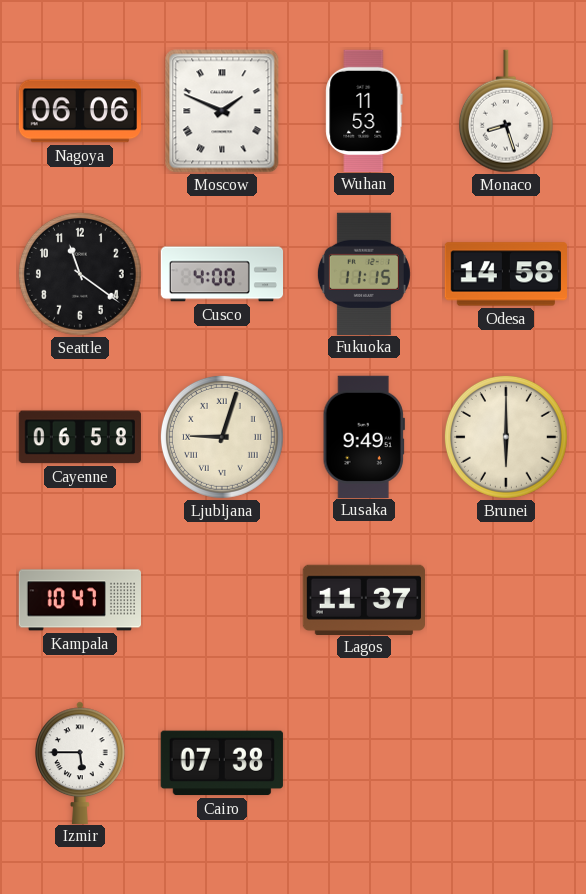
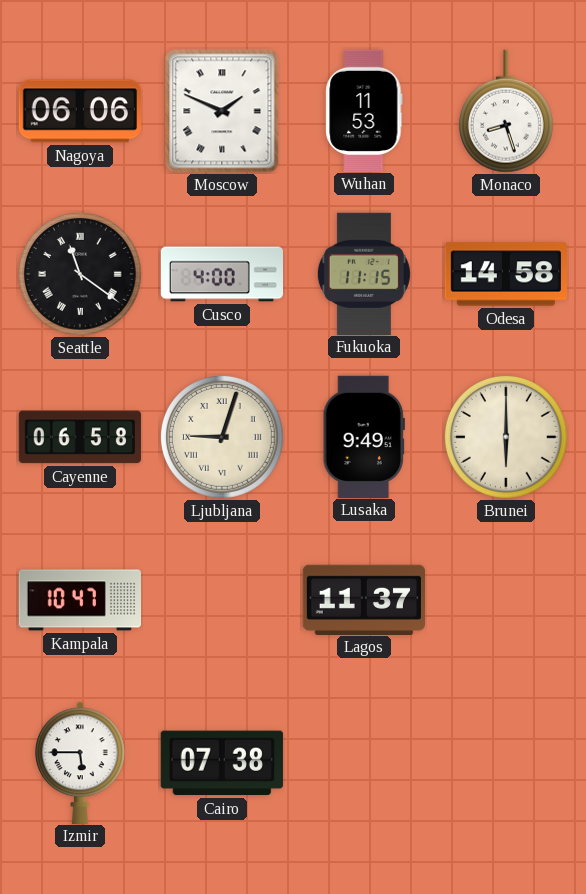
Seattle numerals: Arabic -> Roman (80, 274)
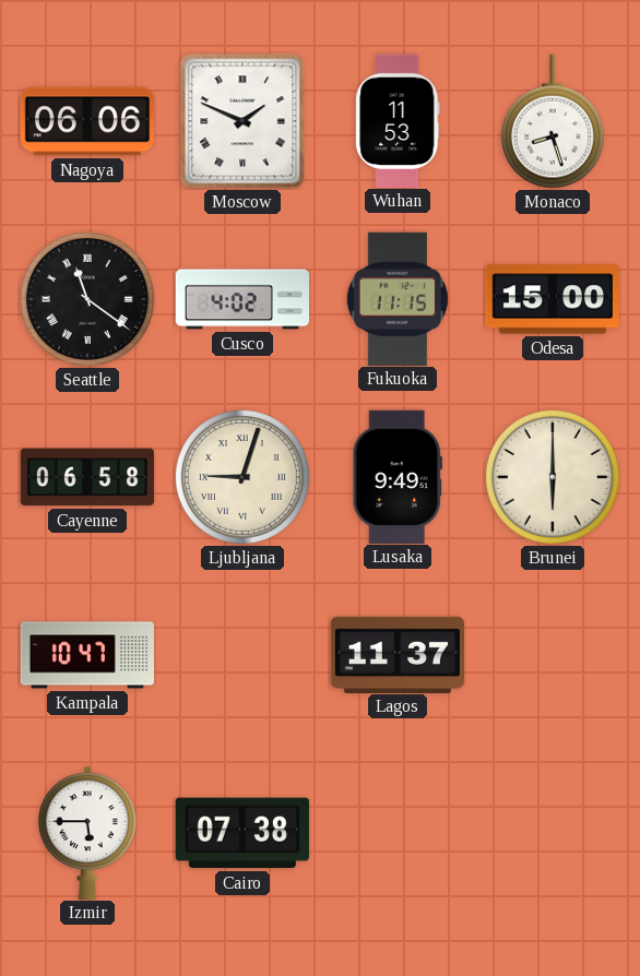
Cusco: 4:00 -> 4:02 (241, 299)
Odesa: 14:58 -> 15:00 (552, 299)
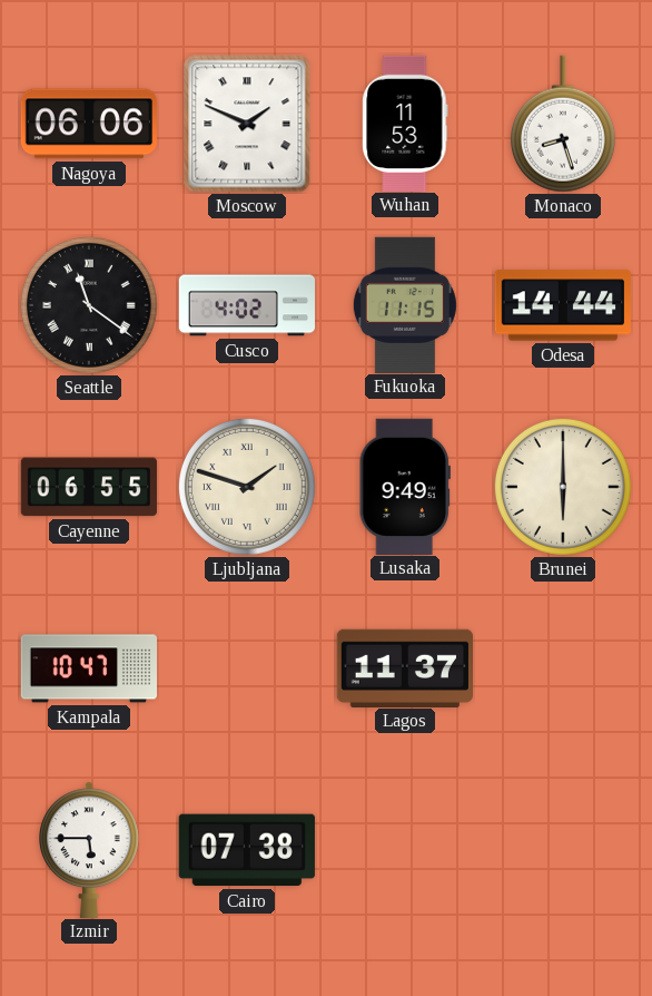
Odesa: 15:00 -> 14:44 (562, 305)
Cayenne: 06:58 -> 06:55 (89, 487)
Ljubljana: 9:03 -> 1:48 (247, 487)
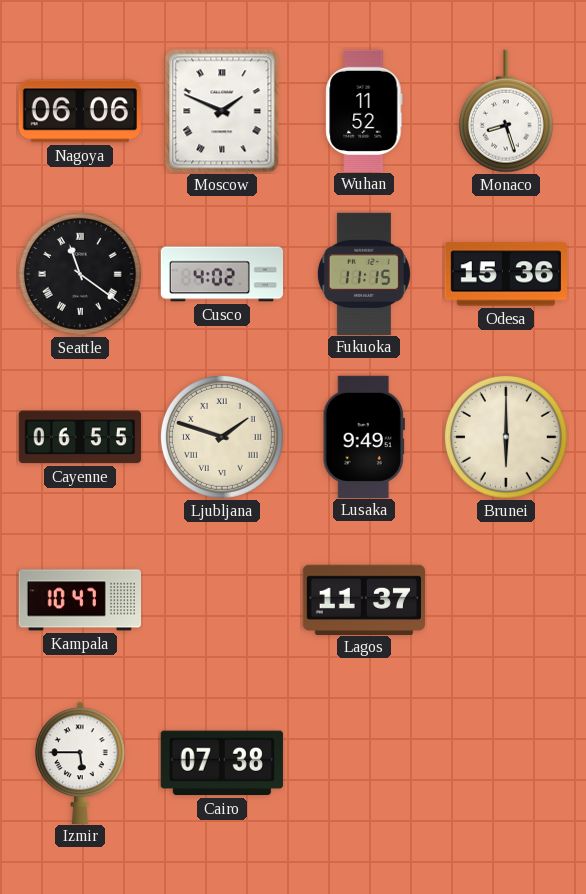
Wuhan: 11:53 -> 11:52 (364, 110)
Odesa: 14:44 -> 15:36 (505, 274)
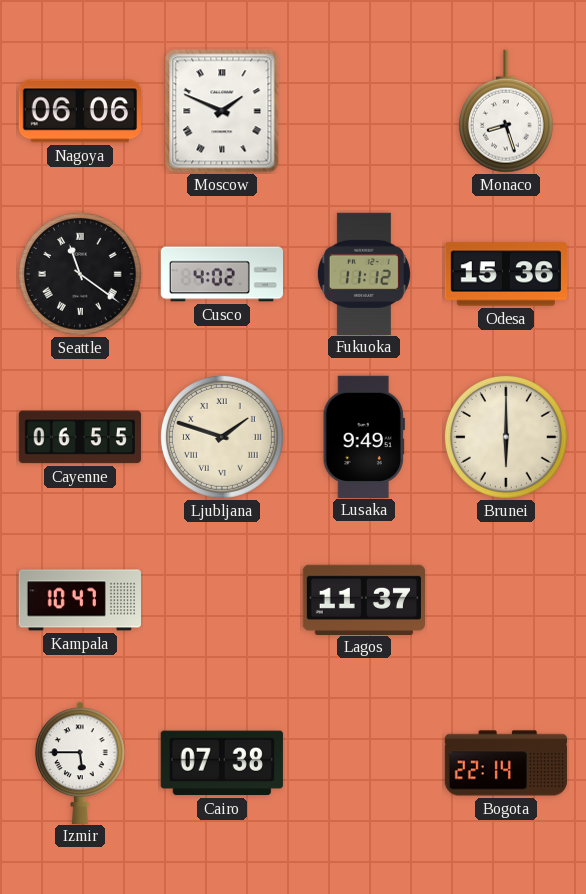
Wuhan: 11:52 -> none (364, 110)
Fukuoka: 11:15 -> 11:12 (364, 273)
Bogota: none -> 22:14 (506, 763)
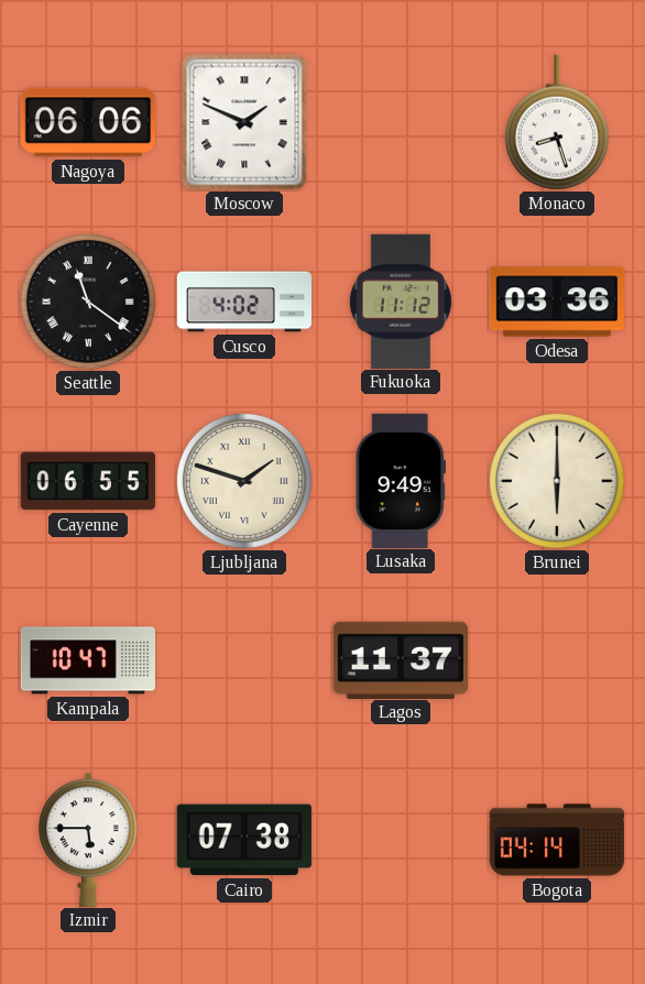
Odesa: 15:36 -> 03:36 (556, 302)
Bogota: 22:14 -> 04:14 (557, 840)
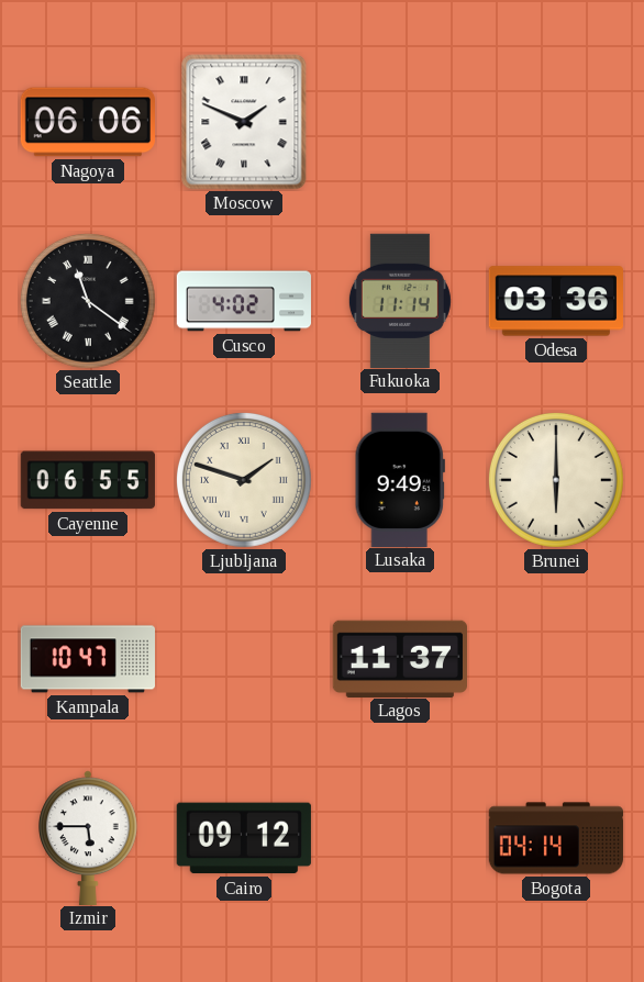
Monaco: 8:27 -> none (557, 122)
Fukuoka: 11:12 -> 11:14 (400, 300)
Cairo: 07:38 -> 09:12 (244, 838)
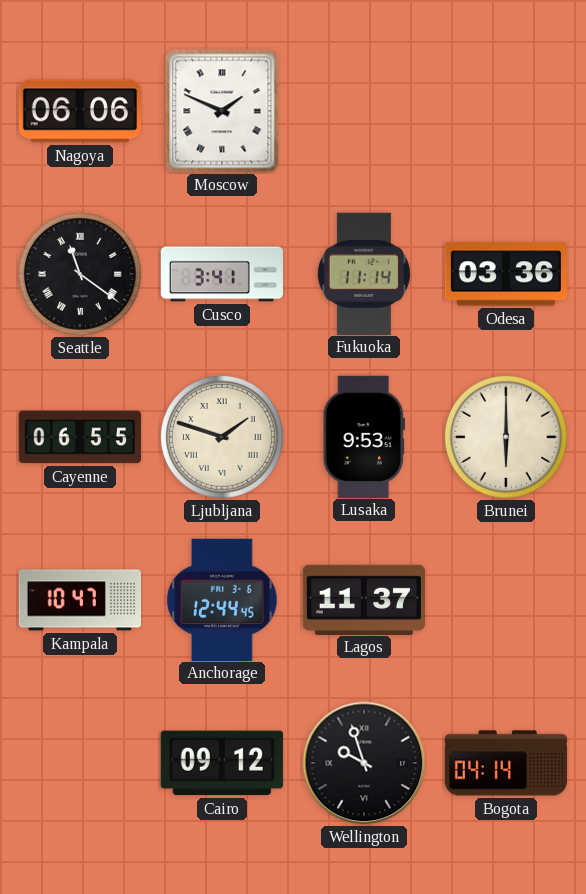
Cusco: 4:02 -> 3:41 (221, 274)
Lusaka: 9:49 -> 9:53 (364, 436)
Anchorage: none -> 12:44 (222, 599)
Izmir: 5:45 -> none (89, 837)
Wellington: none -> 9:57 (364, 763)
